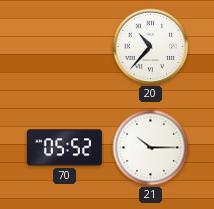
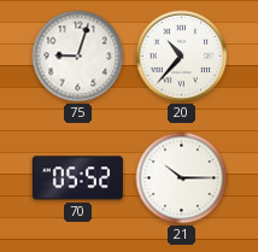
75: none -> 9:03 (78, 57)
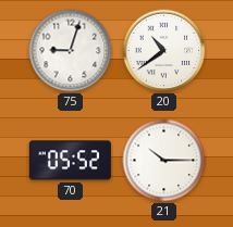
20: 10:37 -> 10:39 (164, 51)
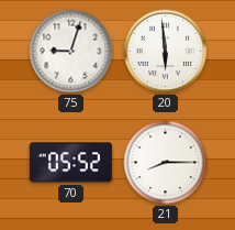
20: 10:39 -> 5:59 (166, 52)
21: 10:15 -> 8:15 (166, 163)
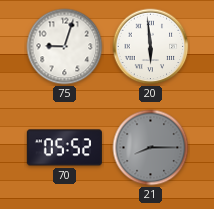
21 dial: white -> grey (151, 148)
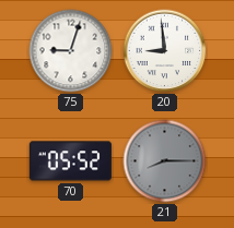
20: 5:59 -> 8:59 (165, 51)
